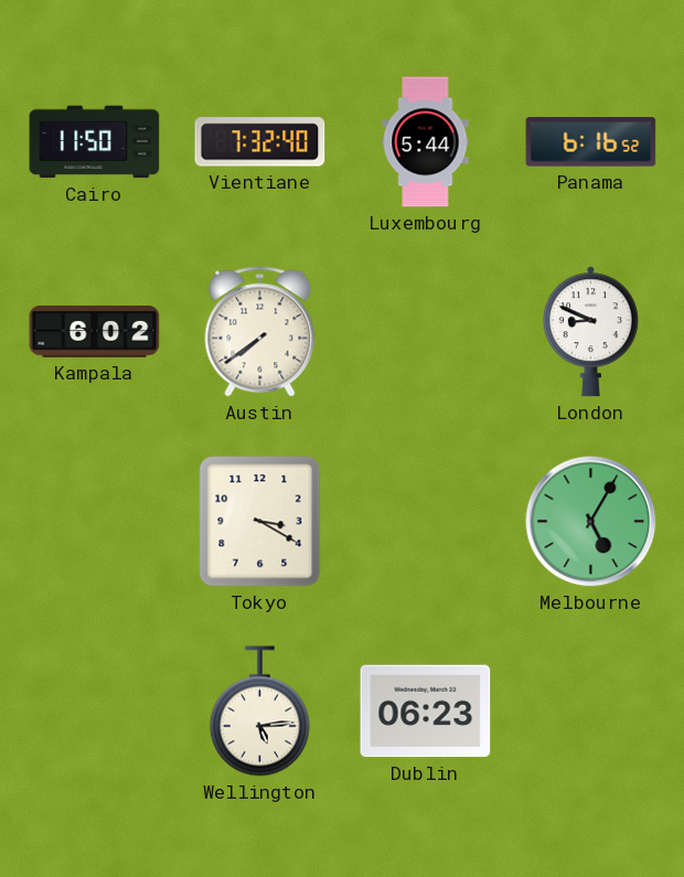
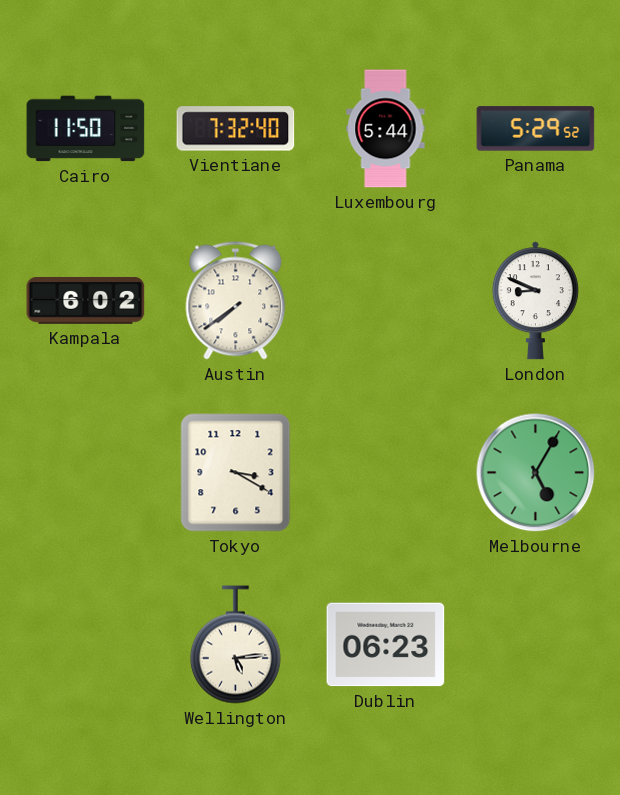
Panama: 6:16 -> 5:29 (536, 129)
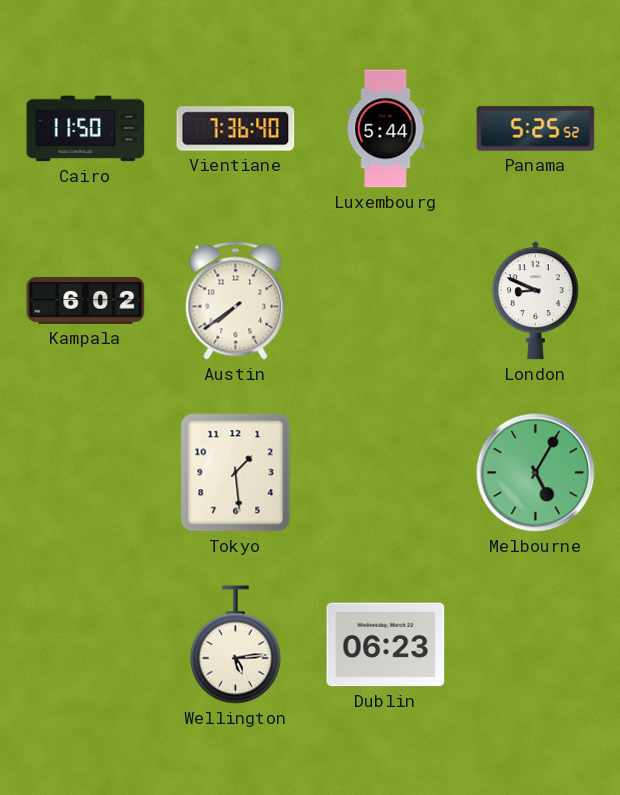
Vientiane: 7:32 -> 7:36 (236, 129)
Panama: 5:29 -> 5:25 (536, 129)
Tokyo: 3:20 -> 1:29 (236, 473)
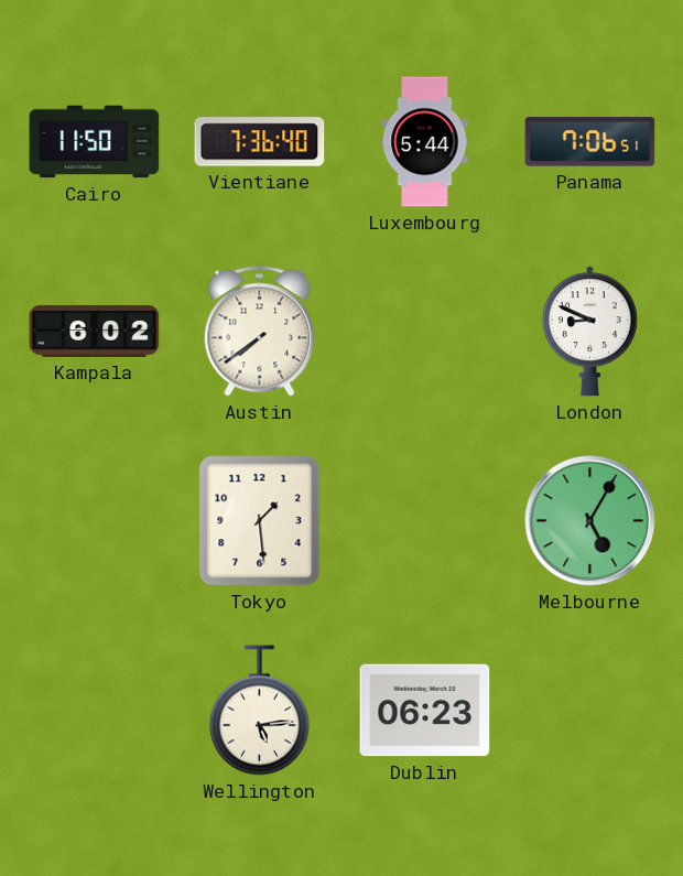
Panama: 5:25 -> 7:06 (590, 142)
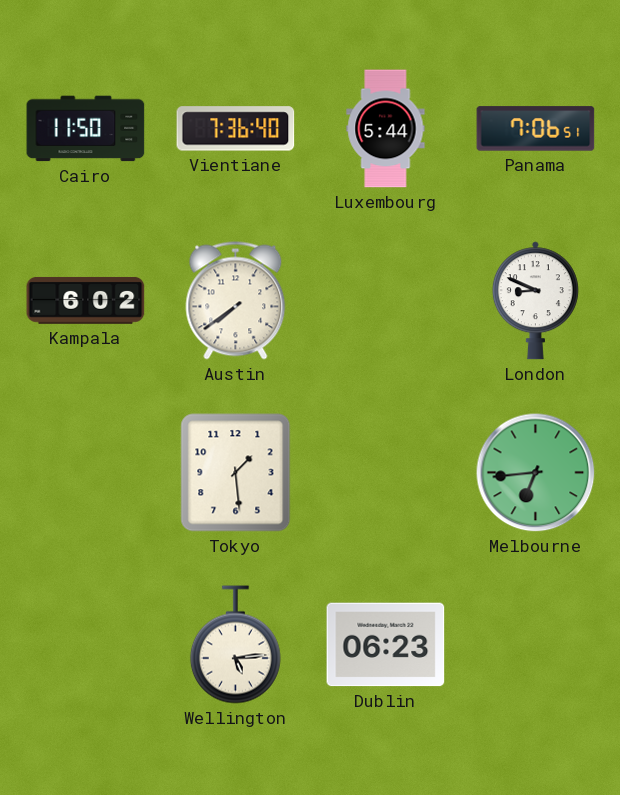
Melbourne: 5:05 -> 6:44 (536, 473)
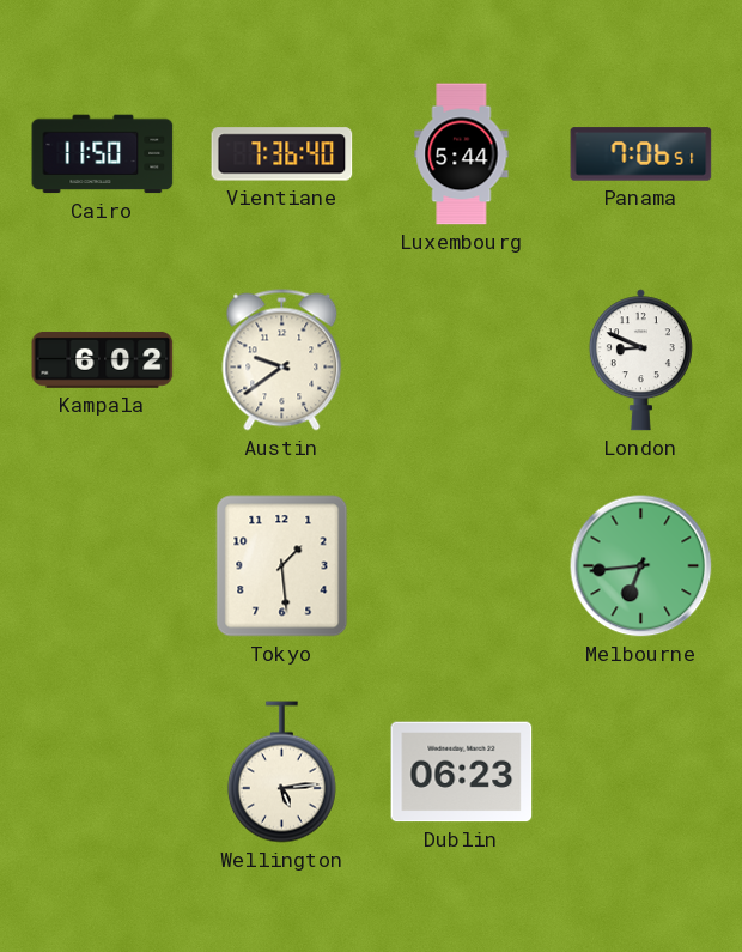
Austin: 7:39 -> 9:39 (282, 360)
